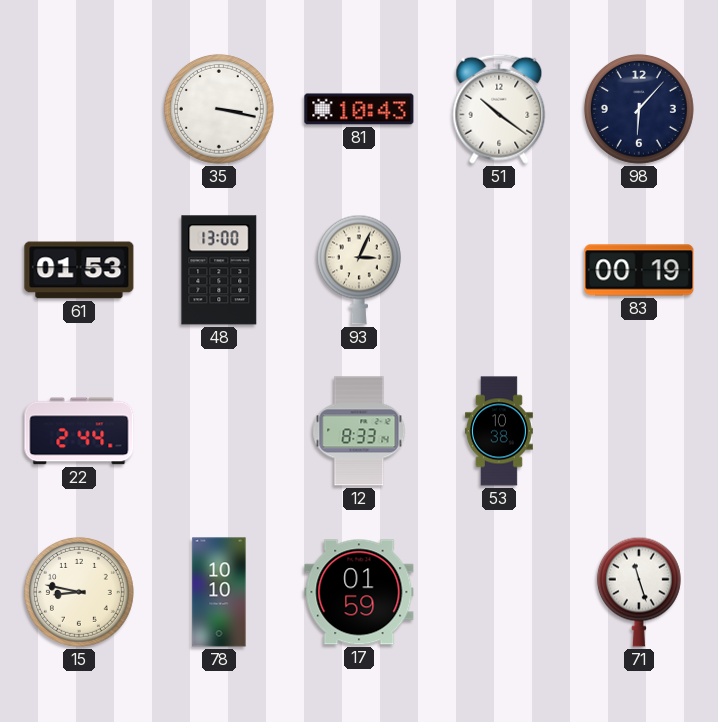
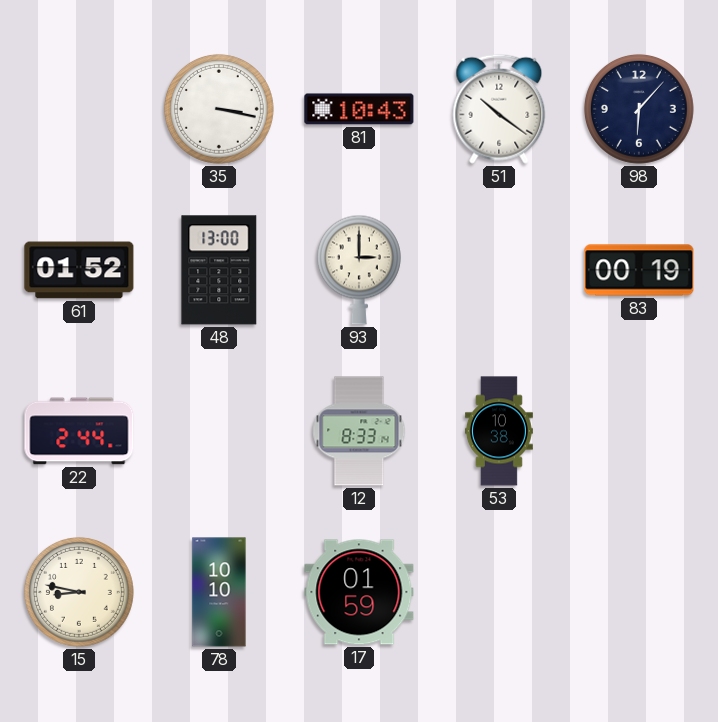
61: 01:53 -> 01:52 (79, 270)
93: 3:04 -> 3:00 (359, 270)
71: 11:27 -> none (639, 592)
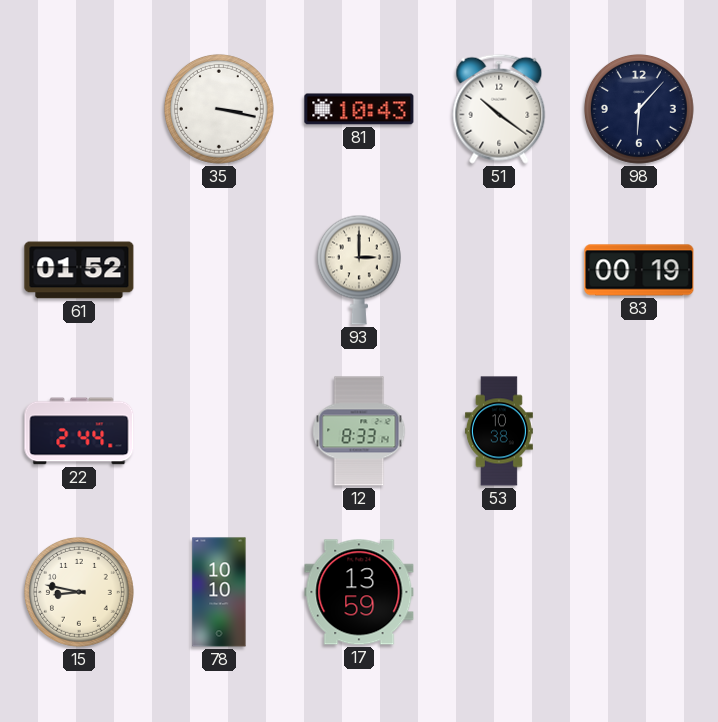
48: 13:00 -> none (219, 270)
17: 01:59 -> 13:59 (359, 592)
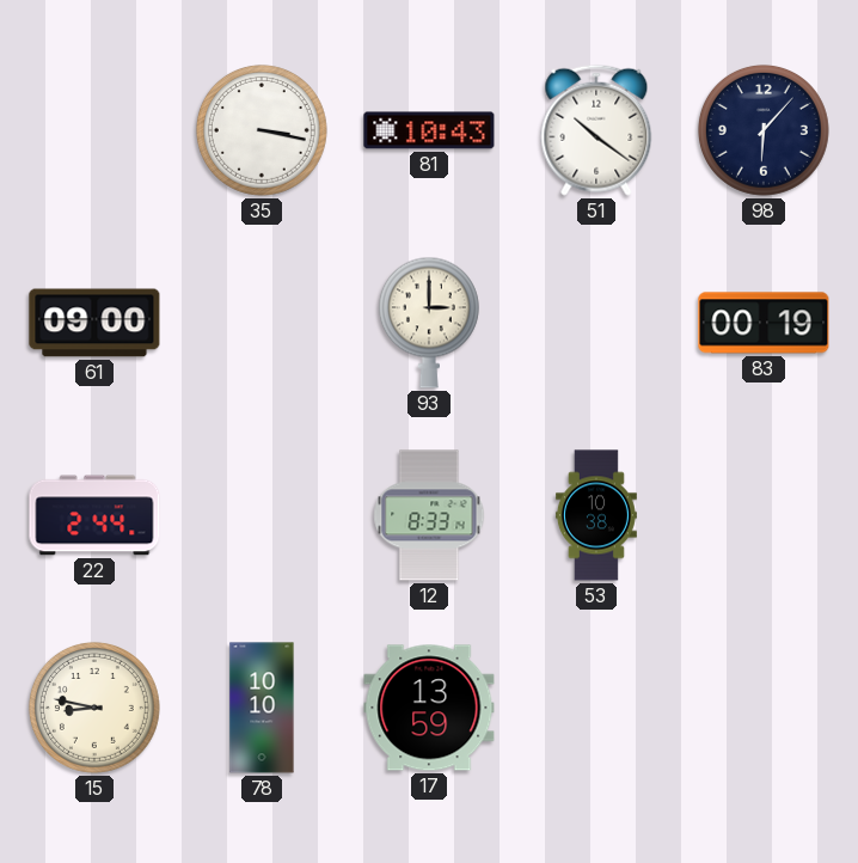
61: 01:52 -> 09:00 (94, 323)
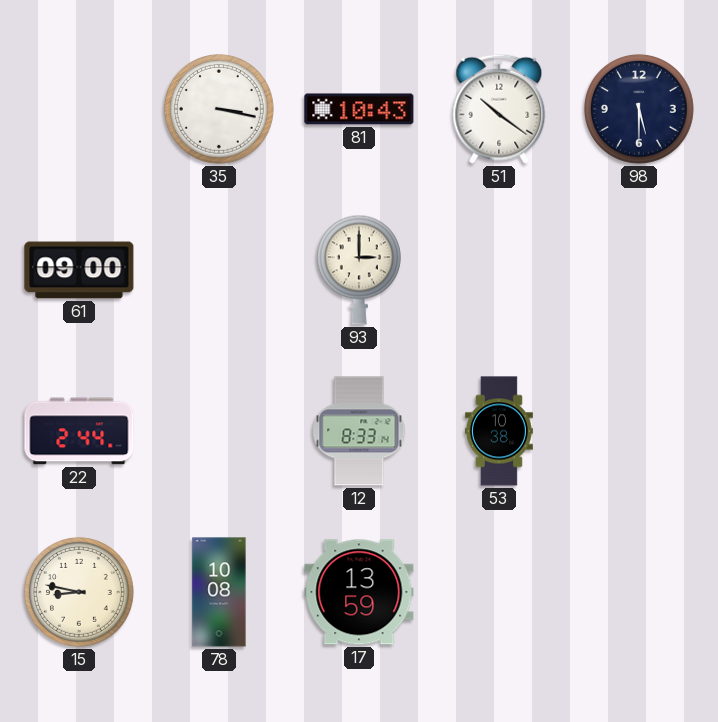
98: 6:07 -> 5:30 (639, 109)
83: 00:19 -> none (764, 323)
78: 10:10 -> 10:08 (219, 592)
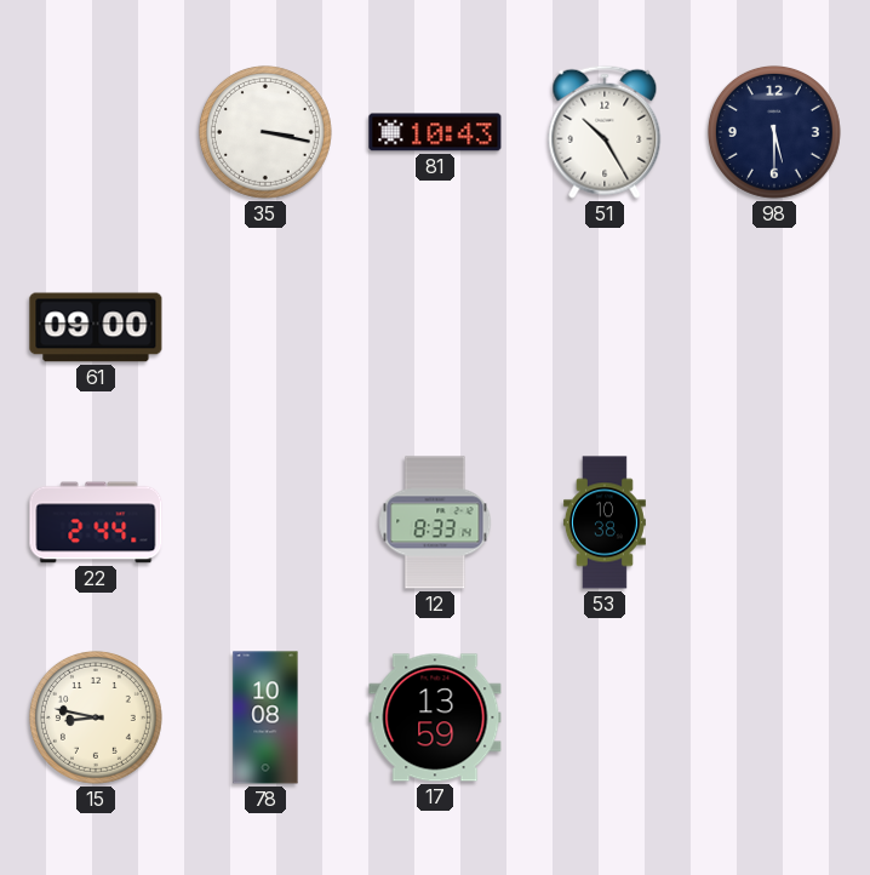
51: 10:21 -> 10:25 (605, 132)
93: 3:00 -> none (359, 270)
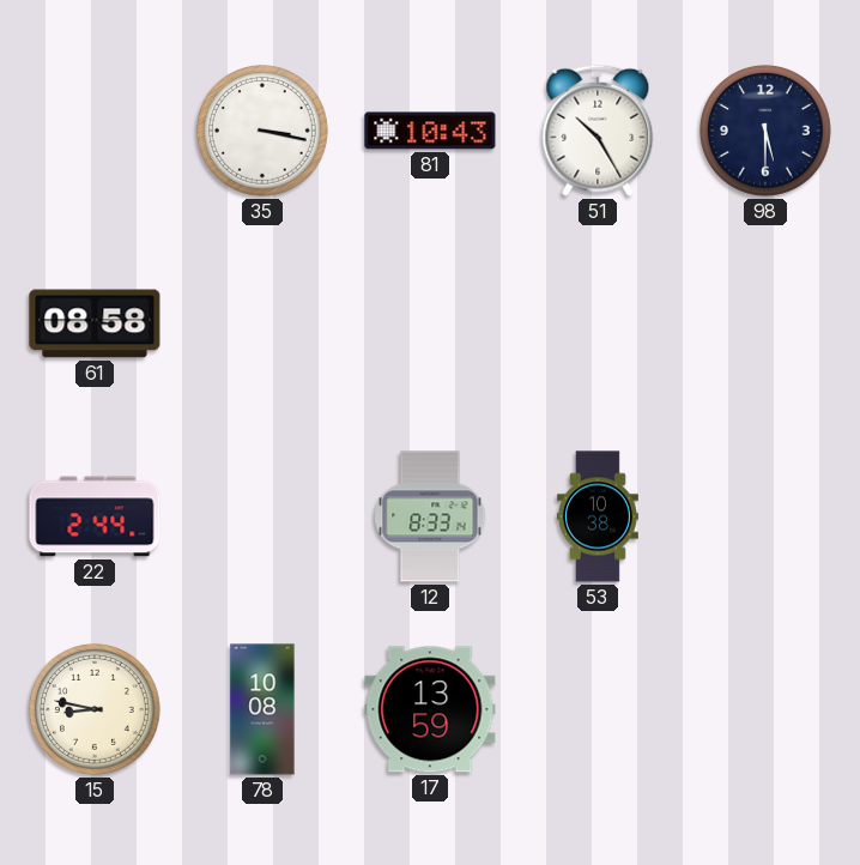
61: 09:00 -> 08:58 (95, 323)
